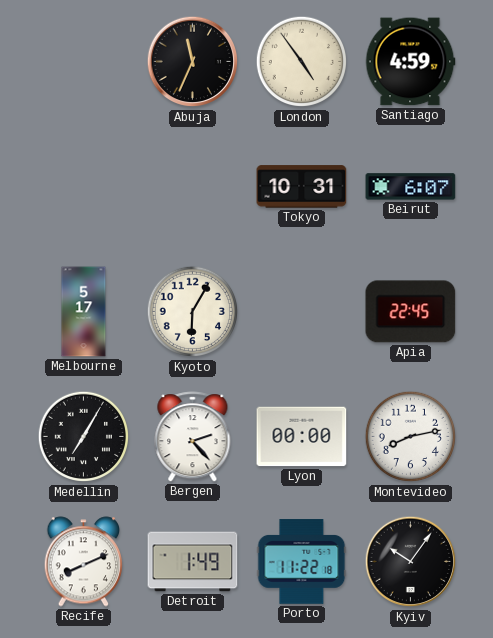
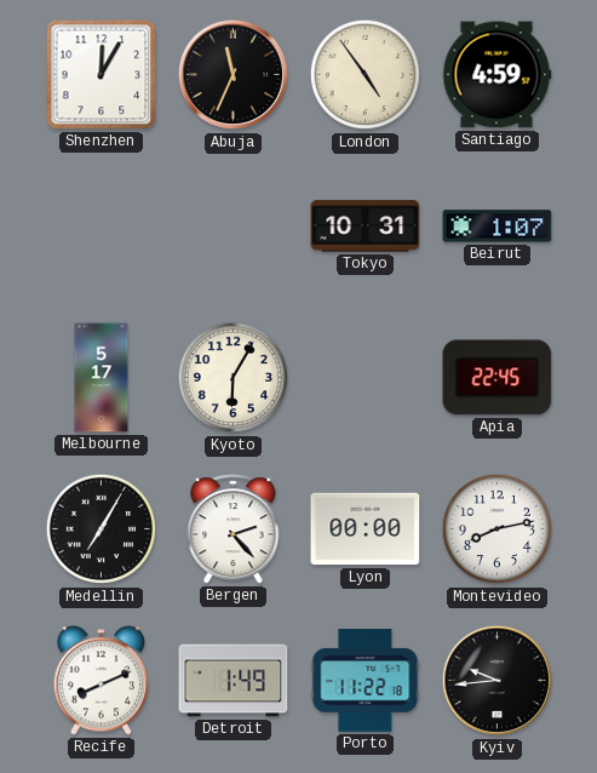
Shenzhen: none -> 12:05 (102, 75)
Beirut: 6:07 -> 1:07 (498, 227)
Kyiv: 10:06 -> 9:44 (498, 681)
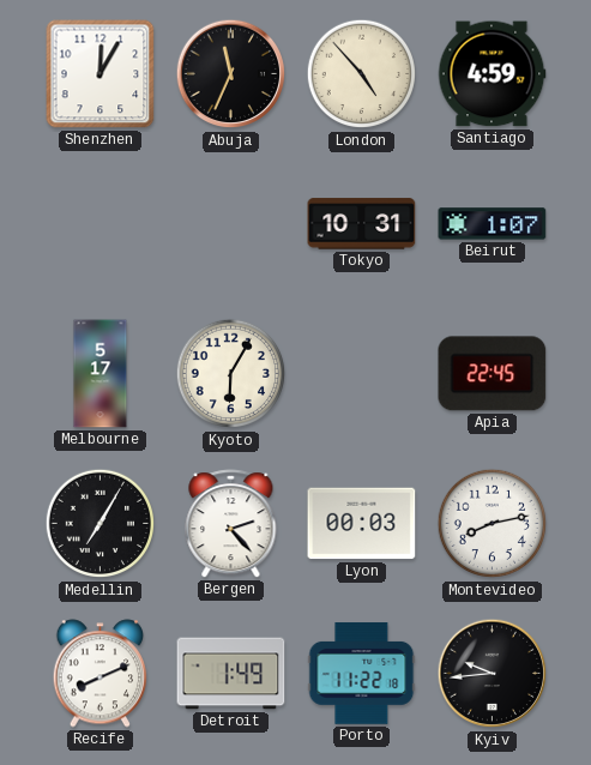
London: 4:54 -> 4:53 (362, 74)
Lyon: 00:00 -> 00:03 (362, 524)
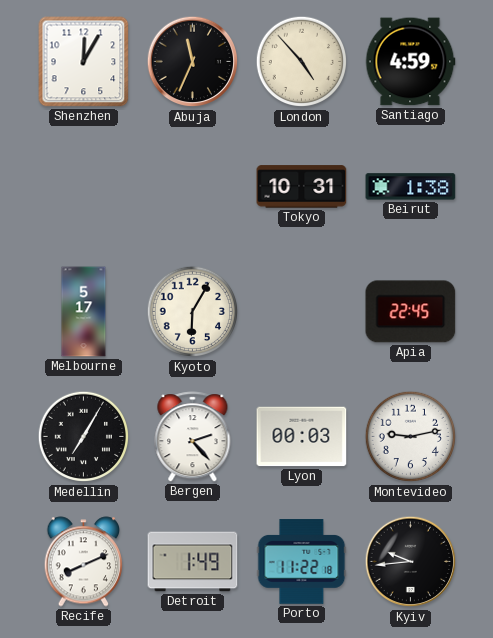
Beirut: 1:07 -> 1:38 (411, 187)
Montevideo: 8:13 -> 9:13 (411, 437)
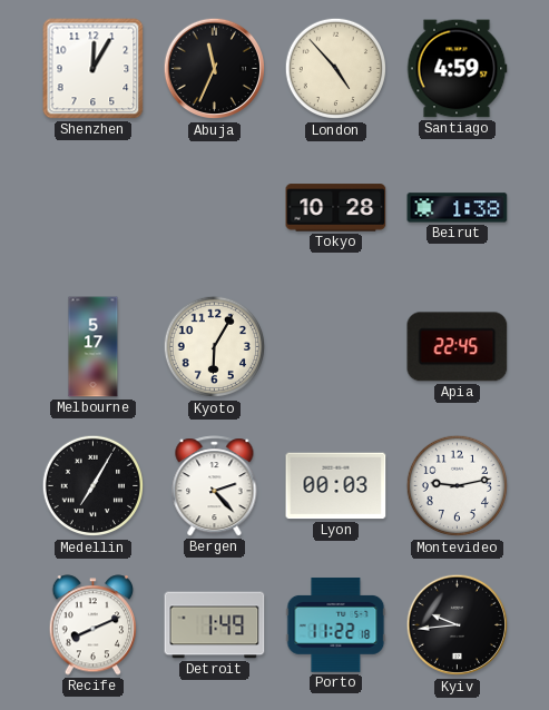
Tokyo: 10:31 -> 10:28 (336, 208)
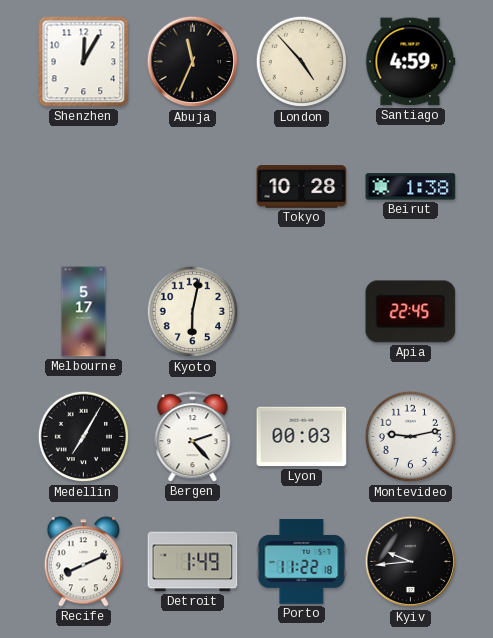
Kyoto: 6:05 -> 6:02 (193, 312)
